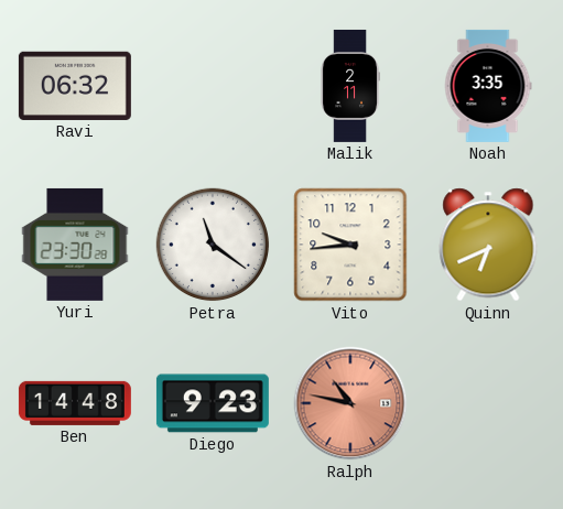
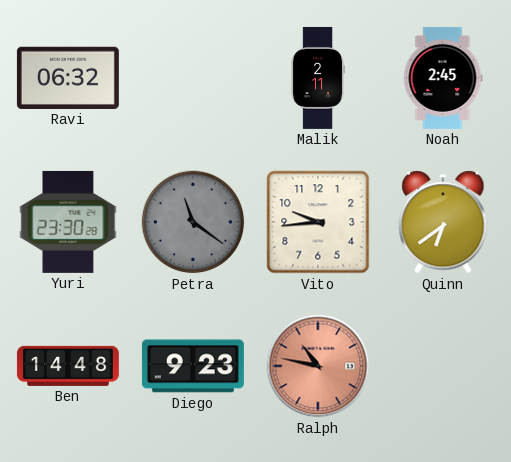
Noah: 3:35 -> 2:45 (443, 78)
Petra dial: white -> grey (193, 222)
Quinn: 6:41 -> 6:39 (443, 222)
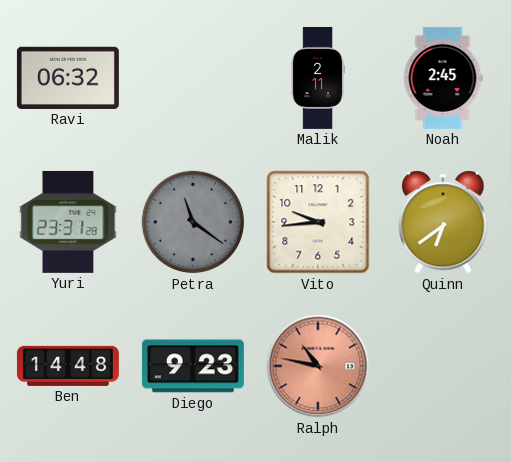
Yuri: 23:30 -> 23:31 (68, 222)
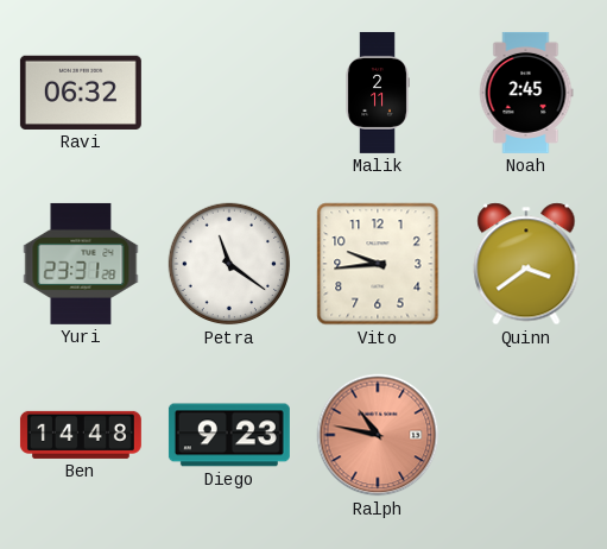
Petra dial: grey -> white (229, 264)
Quinn: 6:39 -> 3:39 (526, 264)
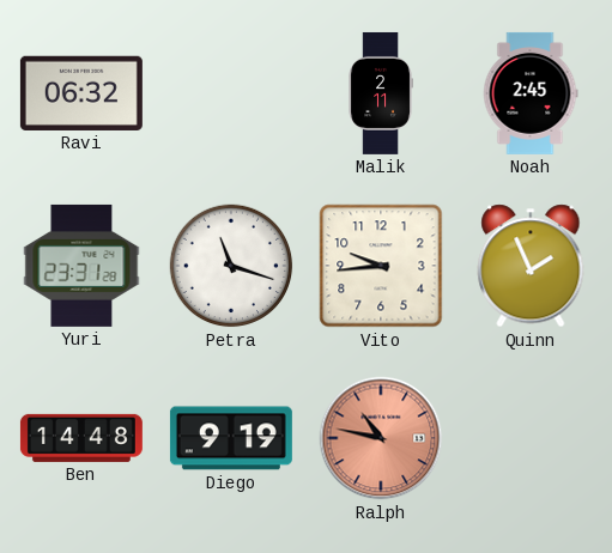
Petra: 11:21 -> 11:18 (231, 266)
Quinn: 3:39 -> 1:56 (531, 266)
Diego: 9:23 -> 9:19 (231, 438)
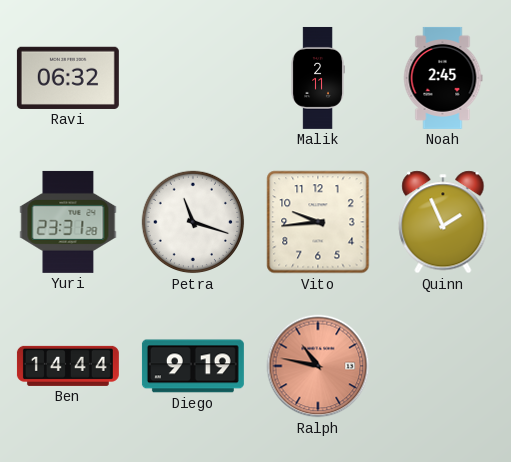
Ben: 14:48 -> 14:44 (68, 366)
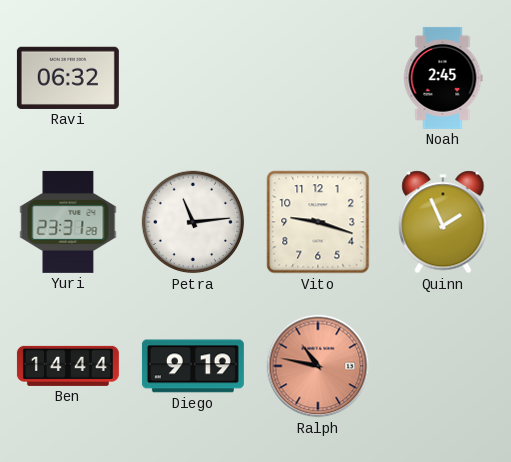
Malik: 2:11 -> none (318, 78)
Petra: 11:18 -> 11:14 (193, 222)
Vito: 9:44 -> 9:18 (318, 222)
